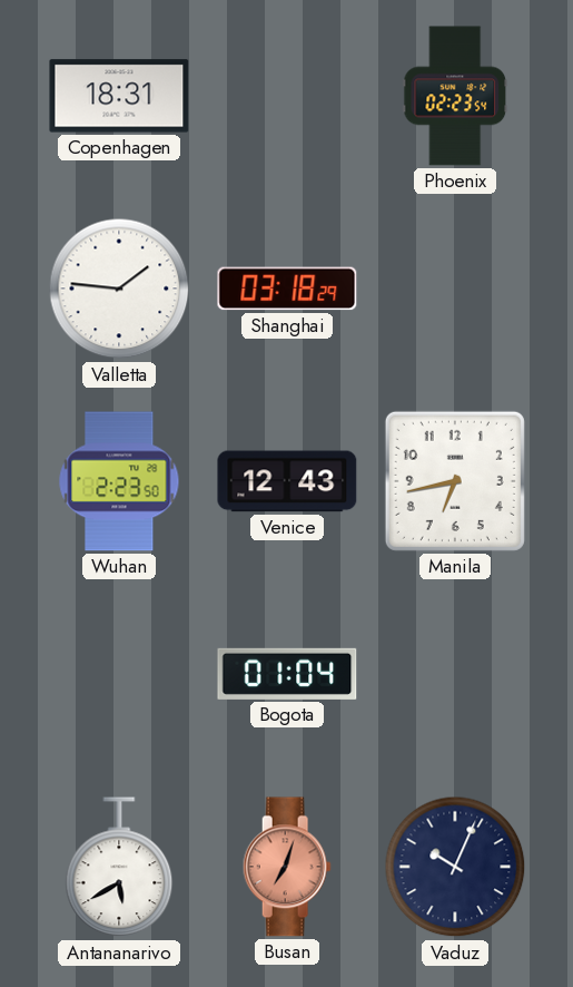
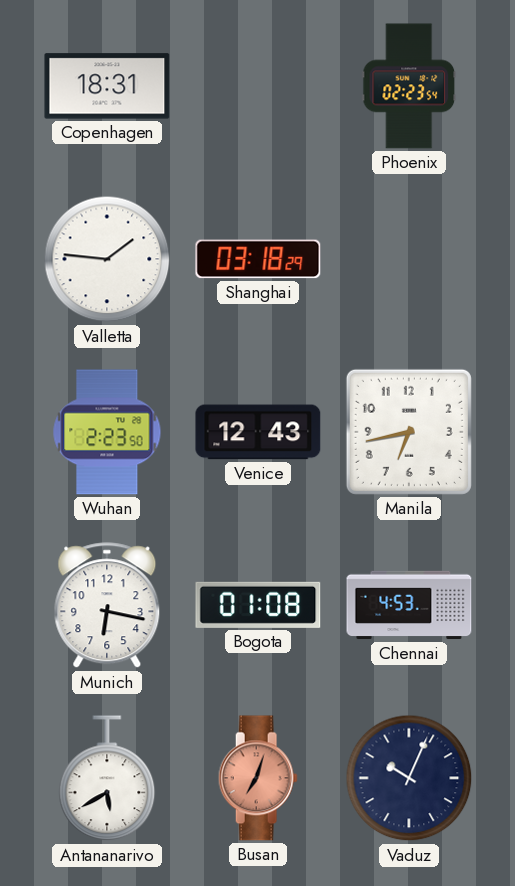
Munich: none -> 6:17 (107, 606)
Bogota: 01:04 -> 01:08 (258, 605)
Chennai: none -> 4:53 (409, 605)
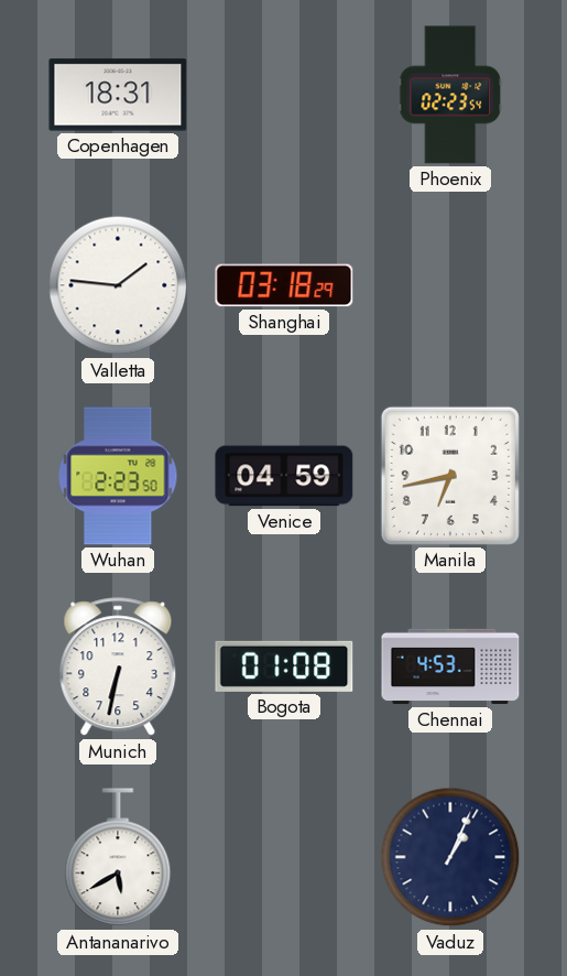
Venice: 12:43 -> 04:59 (284, 476)
Munich: 6:17 -> 6:32 (118, 668)
Busan: 7:03 -> none (258, 778)
Vaduz: 10:04 -> 1:04 (450, 857)
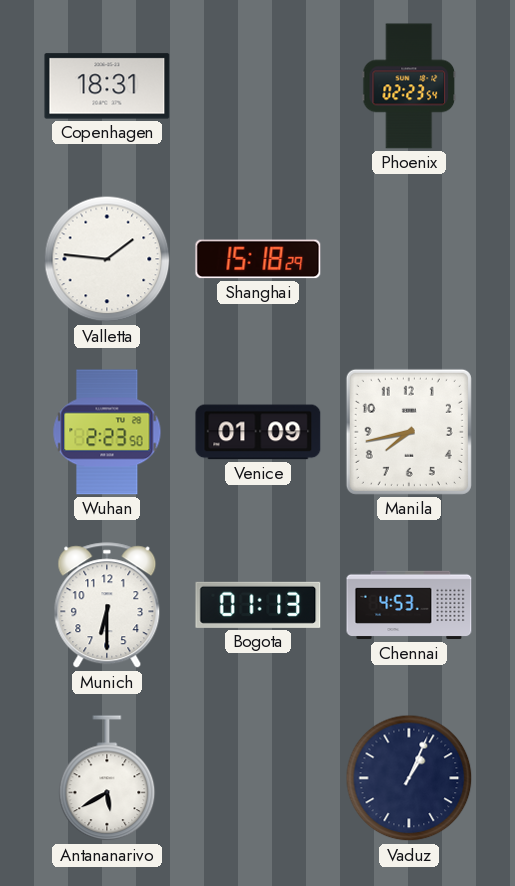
Shanghai: 03:18 -> 15:18 (258, 259)
Venice: 04:59 -> 01:09 (258, 432)
Manila: 6:43 -> 7:43 (409, 432)
Munich: 6:32 -> 6:30 (107, 606)
Bogota: 01:08 -> 01:13 (258, 605)
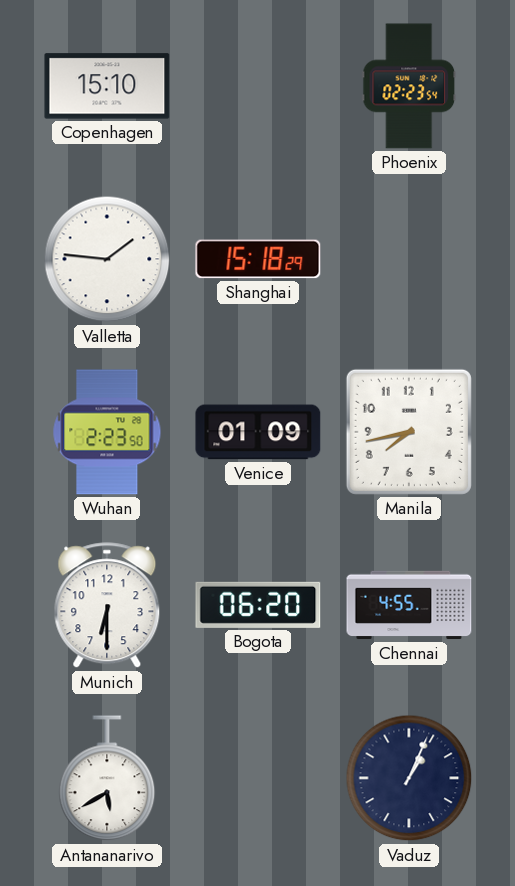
Copenhagen: 18:31 -> 15:10 (107, 86)
Bogota: 01:13 -> 06:20 (258, 605)
Chennai: 4:53 -> 4:55 (409, 605)
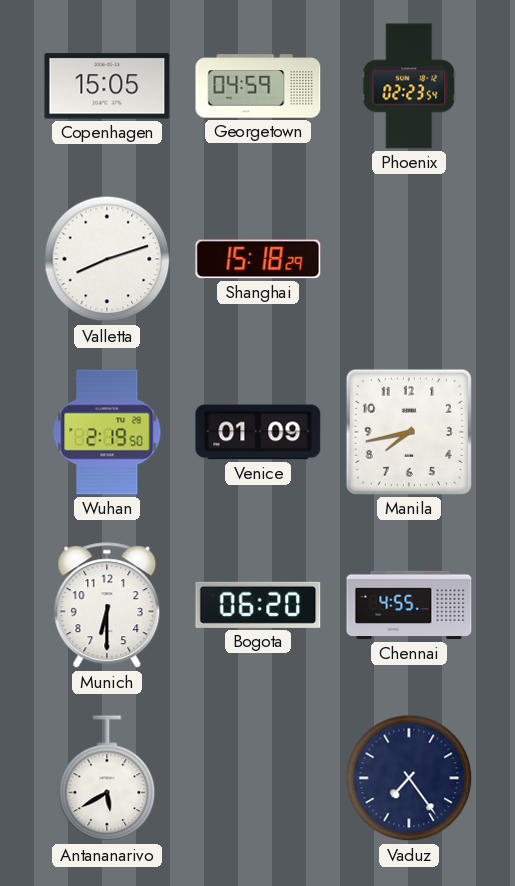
Copenhagen: 15:10 -> 15:05 (107, 86)
Georgetown: none -> 04:59 (258, 86)
Valletta: 1:46 -> 8:12 (107, 259)
Wuhan: 2:23 -> 2:19 (107, 432)
Vaduz: 1:04 -> 7:24 (409, 778)
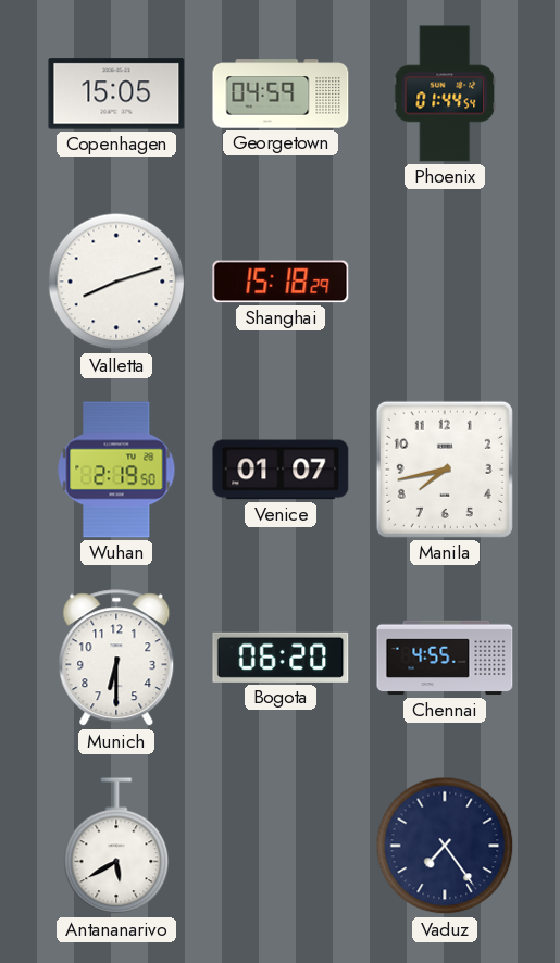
Phoenix: 02:23 -> 01:44 (445, 93)
Venice: 01:09 -> 01:07 (281, 470)
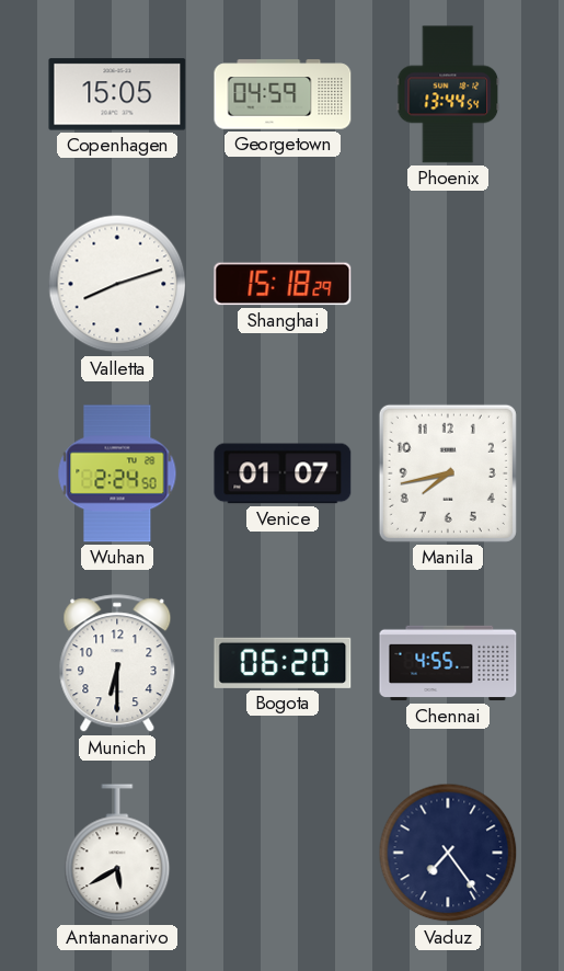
Phoenix: 01:44 -> 13:44 (448, 94)
Wuhan: 2:19 -> 2:24 (117, 473)
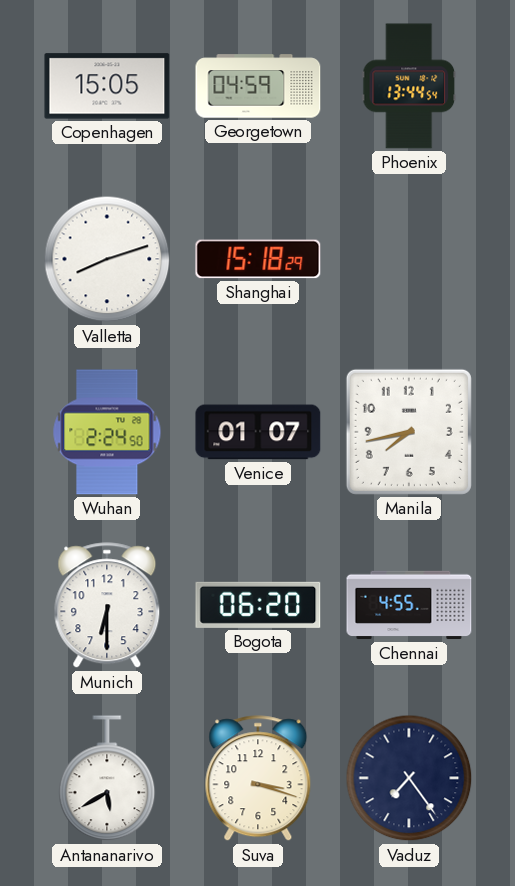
Suva: none -> 3:18 (258, 779)
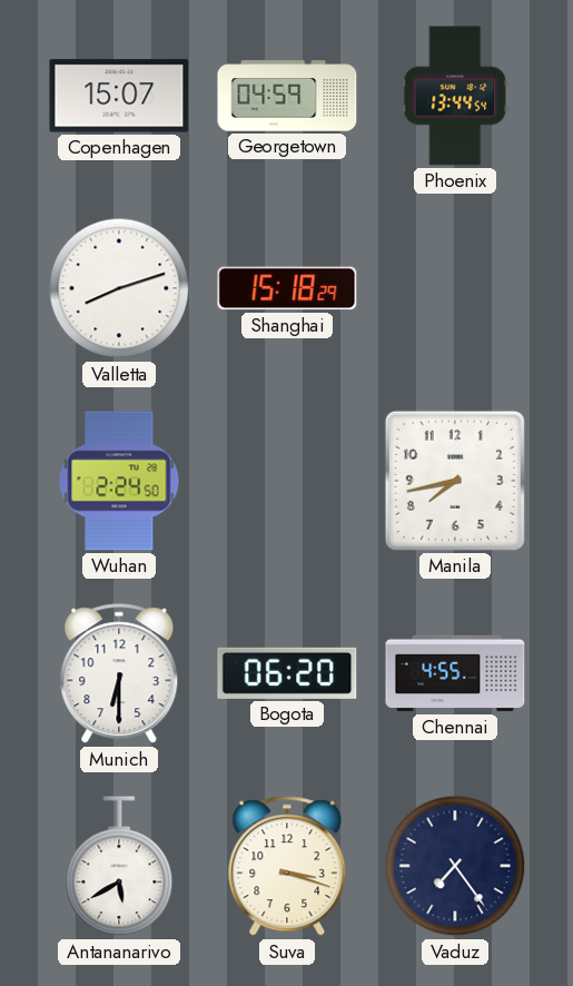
Copenhagen: 15:05 -> 15:07 (119, 96)
Venice: 01:07 -> none (258, 432)
